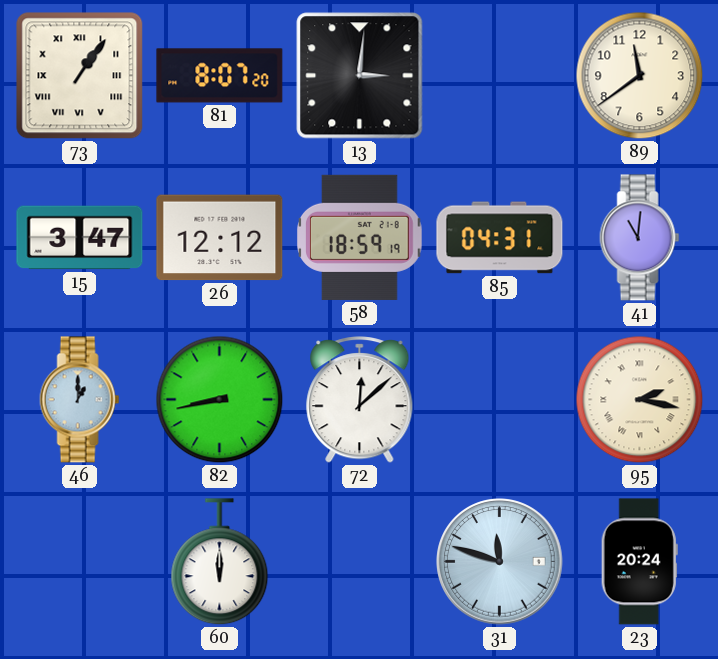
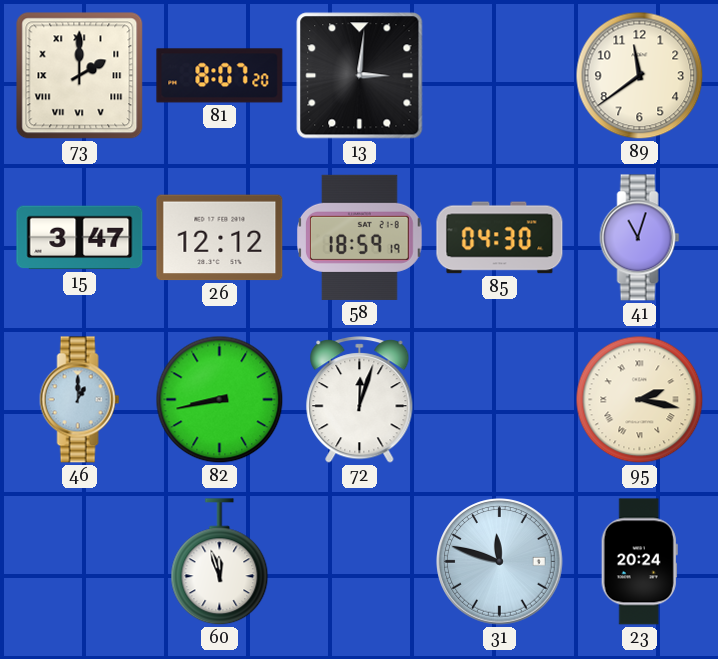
73: 1:06 -> 2:00 (80, 76)
85: 04:31 -> 04:30 (500, 238)
41: 11:01 -> 11:03 (640, 238)
72: 12:08 -> 12:03 (360, 400)
60: 12:00 -> 11:57 (220, 562)
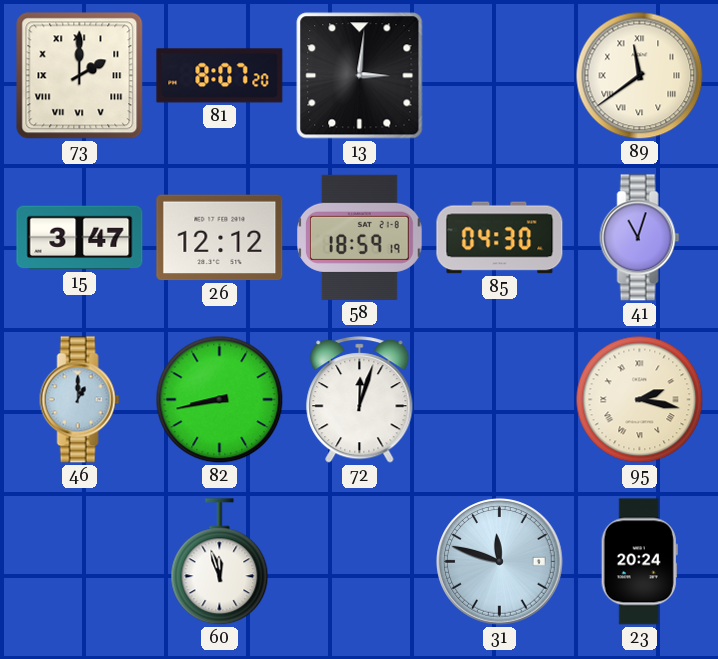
89 numerals: Arabic -> Roman (640, 76)
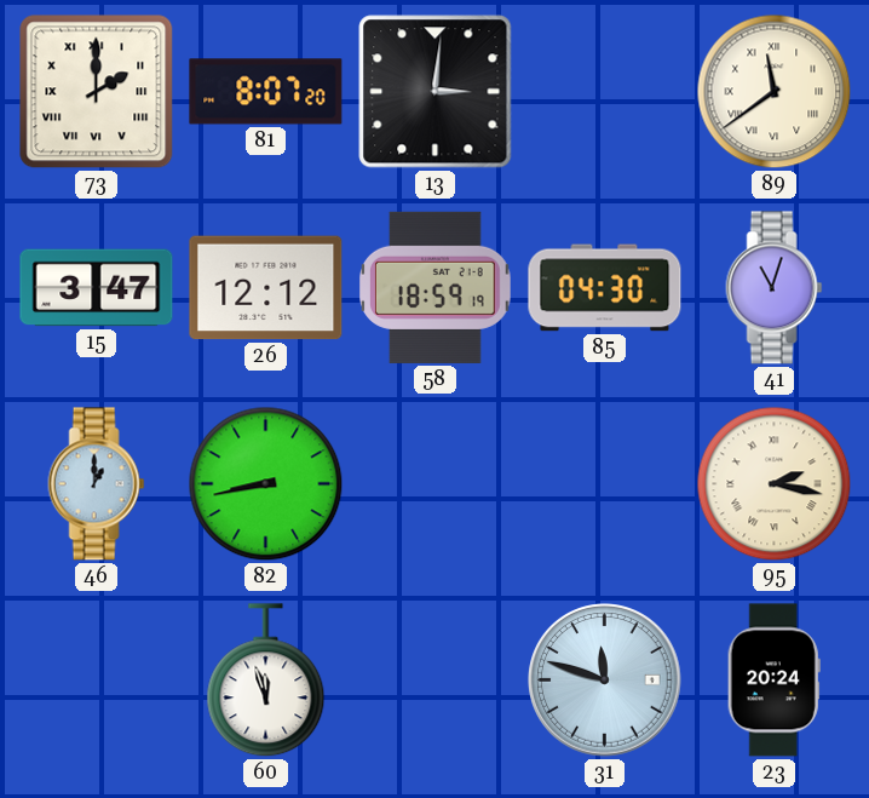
72: 12:03 -> none (360, 400)
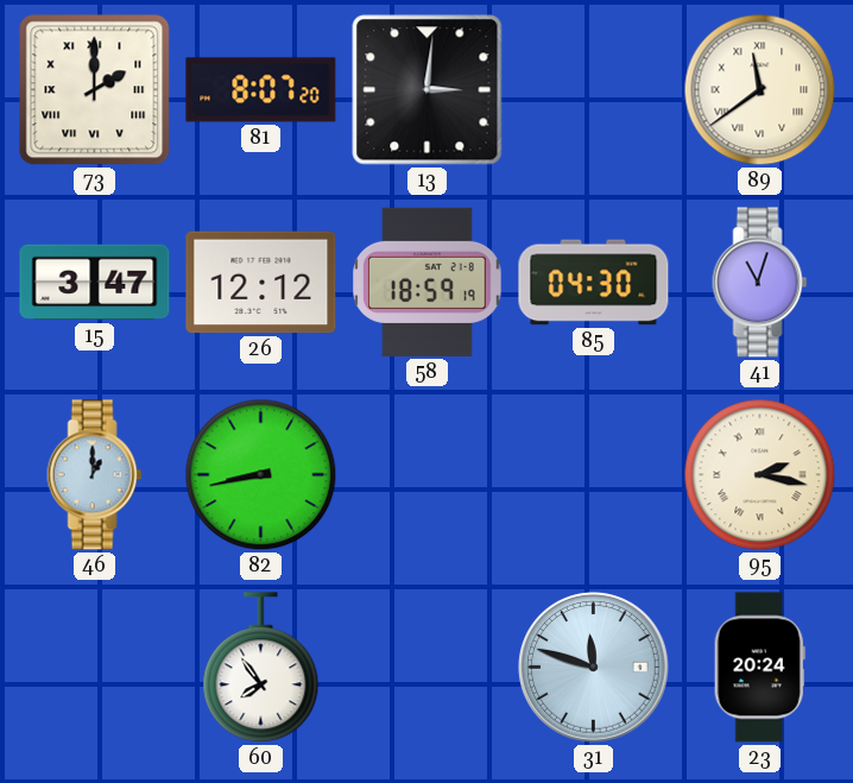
60: 11:57 -> 7:54 (261, 668)
